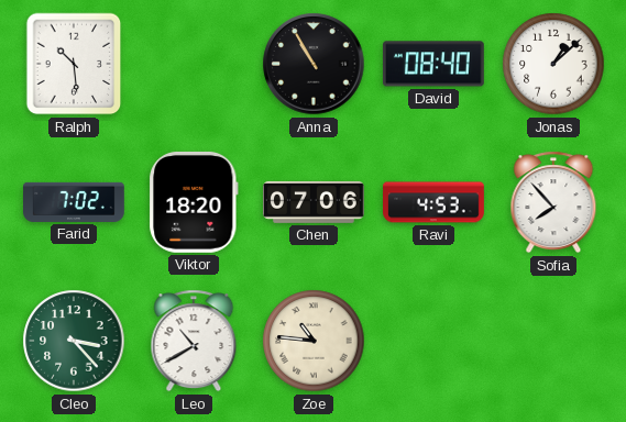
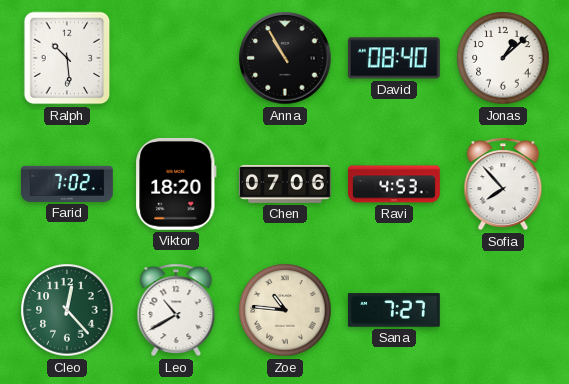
Cleo: 3:23 -> 12:23 (67, 310)
Sana: none -> 7:27 (394, 310)
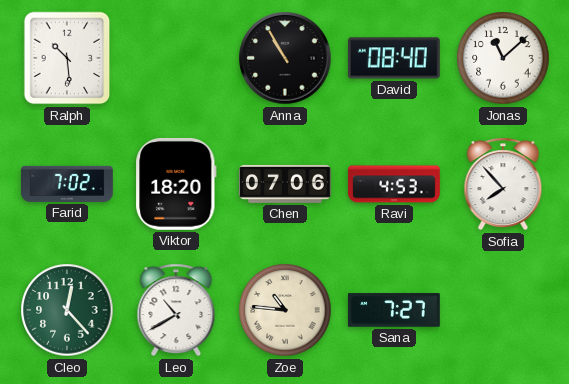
Jonas: 1:08 -> 11:08 (503, 58)
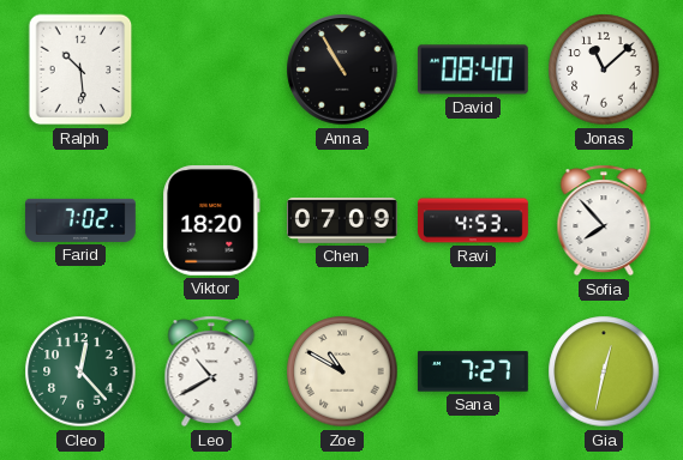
Chen: 07:06 -> 07:09 (343, 220)
Zoe: 10:46 -> 10:50 (342, 371)
Gia: none -> 12:32 (604, 371)
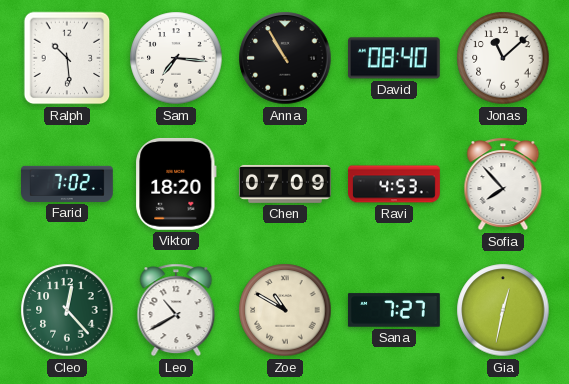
Sam: none -> 7:16 (176, 58)
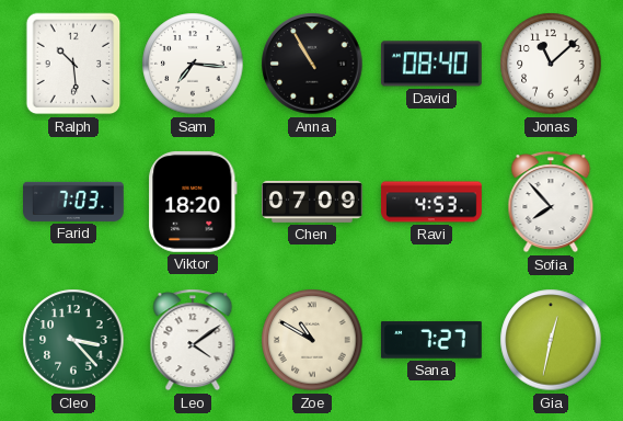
Farid: 7:02 -> 7:03 (74, 202)
Cleo: 12:23 -> 3:23 (73, 340)
Leo: 10:40 -> 4:09 (193, 340)
